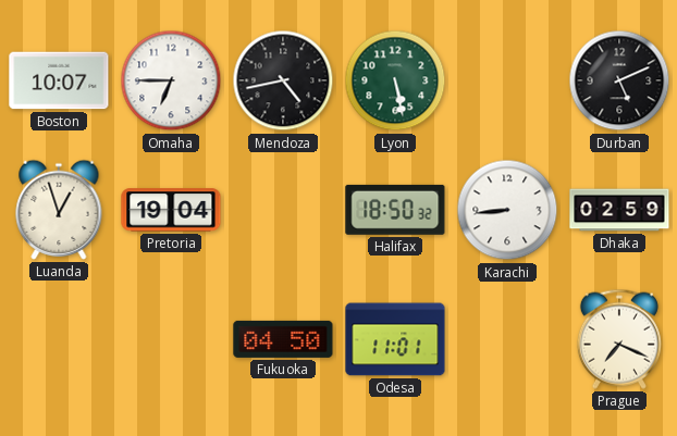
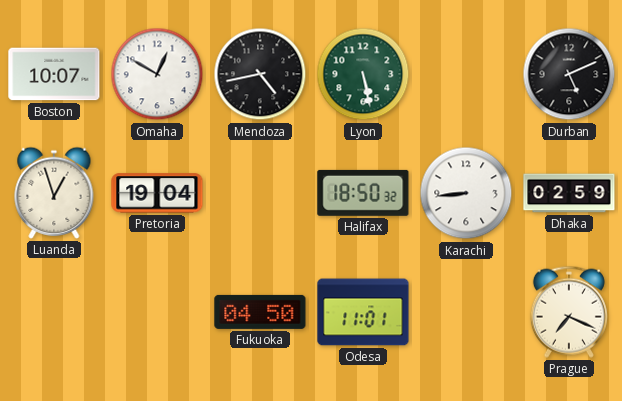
Omaha: 6:45 -> 12:50 (157, 74)
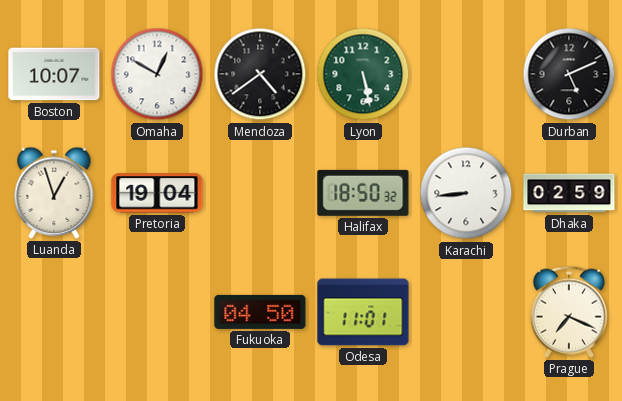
Mendoza: 4:43 -> 4:39 (260, 74)
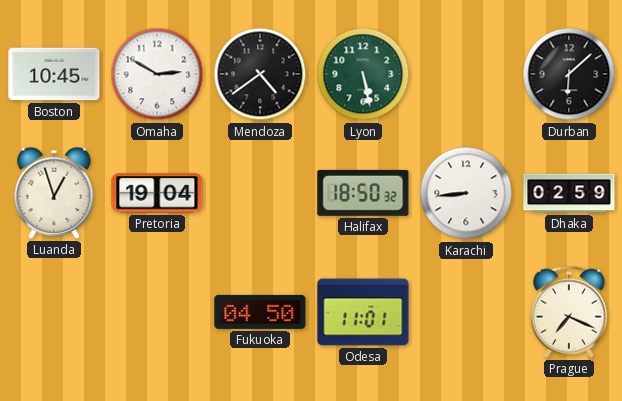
Boston: 10:07 -> 10:45 (54, 74)
Omaha: 12:50 -> 2:50 (157, 74)
Durban: 5:11 -> 6:08 (569, 74)
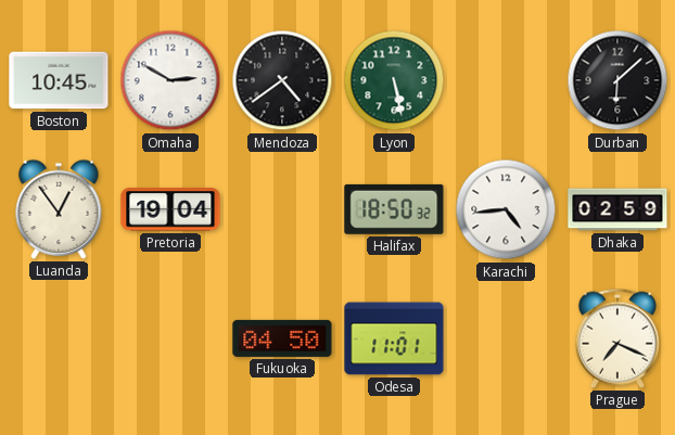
Luanda: 12:57 -> 12:54 (59, 209)
Karachi: 8:44 -> 4:44 (506, 209)
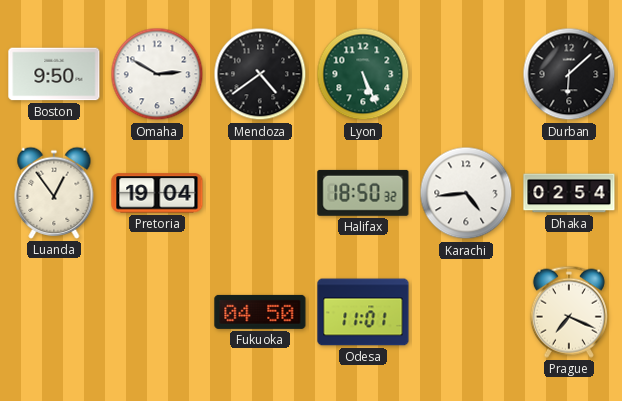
Boston: 10:45 -> 9:50 (54, 74)
Lyon: 5:28 -> 5:26 (363, 74)
Dhaka: 02:59 -> 02:54 (569, 193)
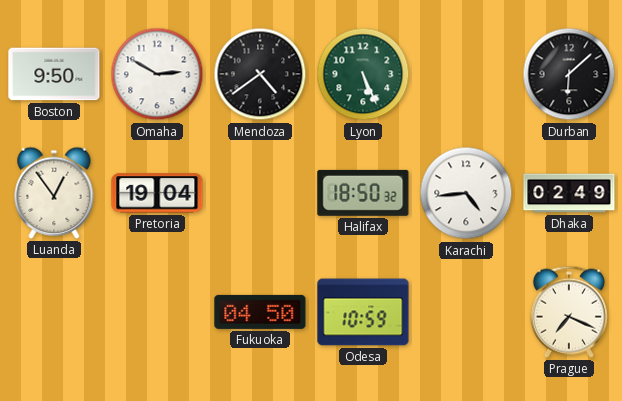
Dhaka: 02:54 -> 02:49 (569, 193)
Odesa: 11:01 -> 10:59 (363, 312)
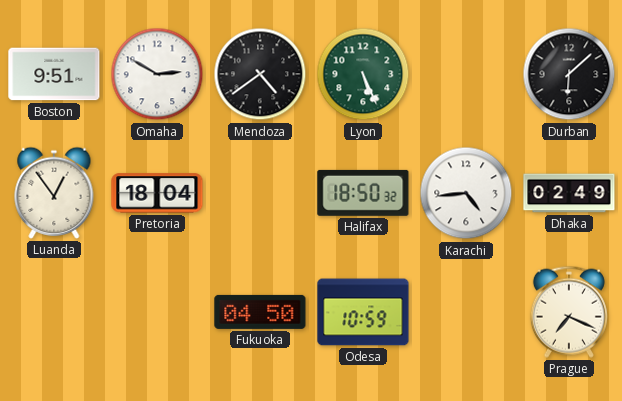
Boston: 9:50 -> 9:51 (54, 74)
Pretoria: 19:04 -> 18:04 (157, 193)
